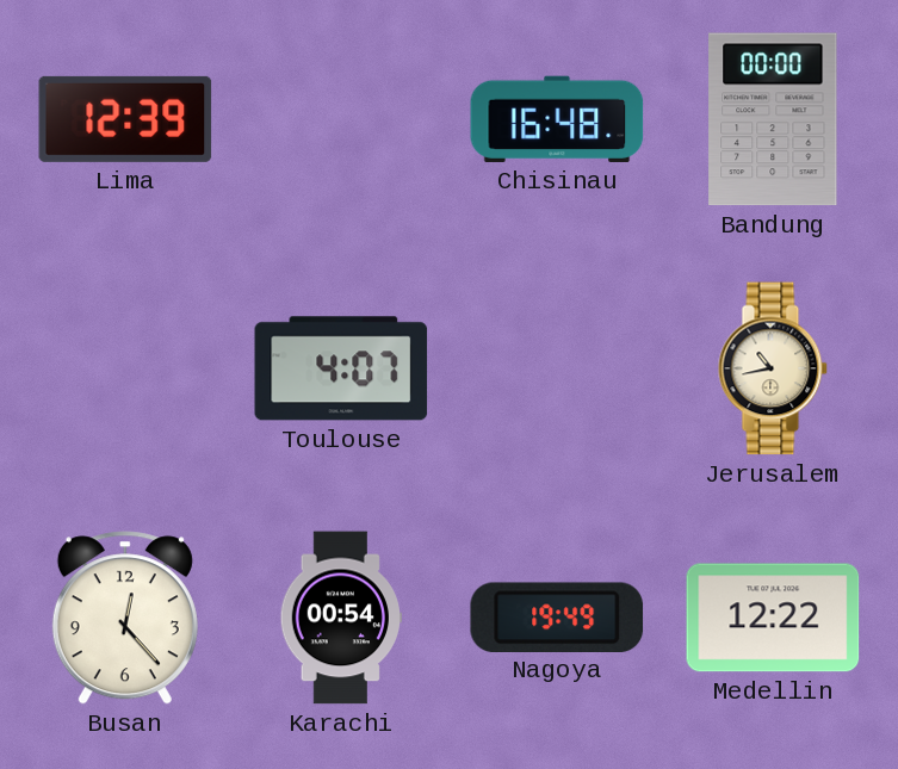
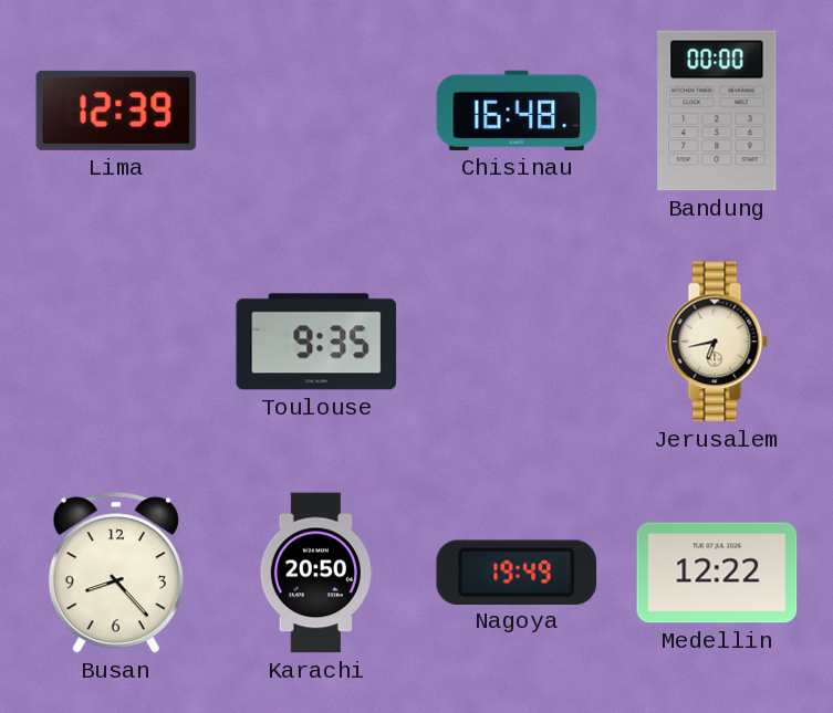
Toulouse: 4:07 -> 9:35 (316, 342)
Jerusalem: 10:43 -> 6:43 (717, 342)
Busan: 12:23 -> 8:23 (116, 573)
Karachi: 00:54 -> 20:50 (315, 573)
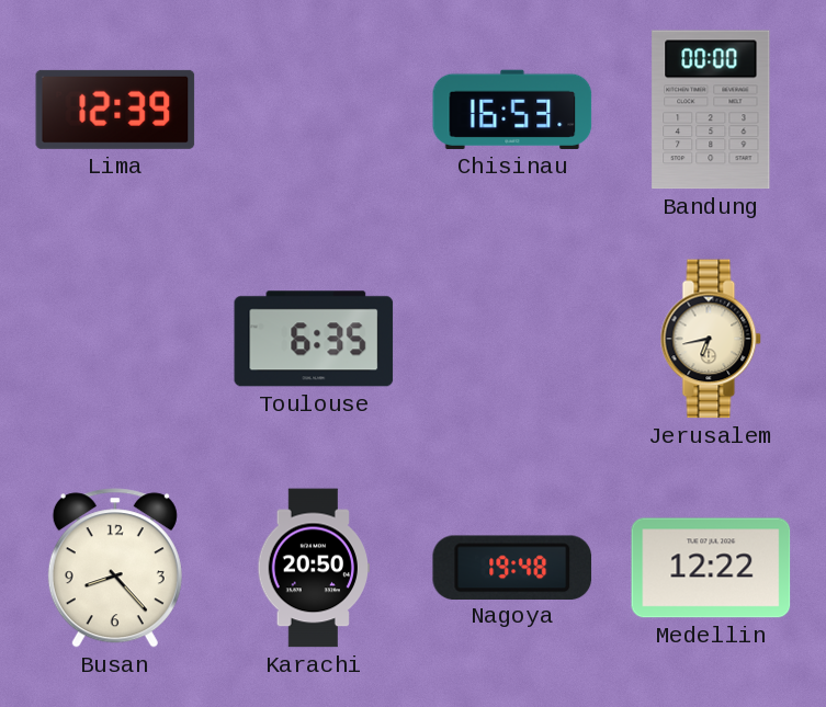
Chisinau: 16:48 -> 16:53 (512, 110)
Toulouse: 9:35 -> 6:35 (314, 339)
Nagoya: 19:49 -> 19:48 (512, 567)
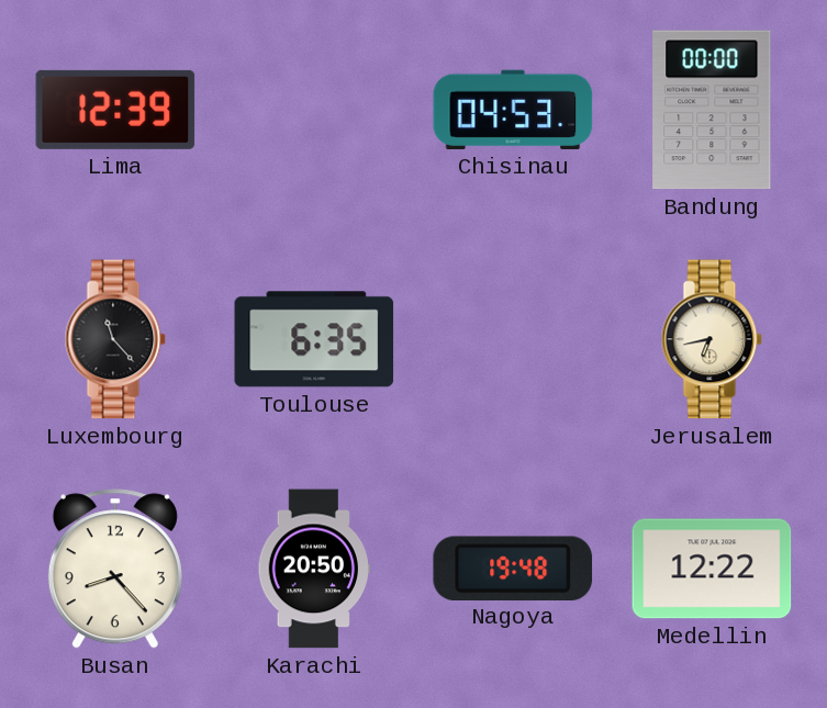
Chisinau: 16:53 -> 04:53 (513, 110)
Luxembourg: none -> 11:23 (115, 339)
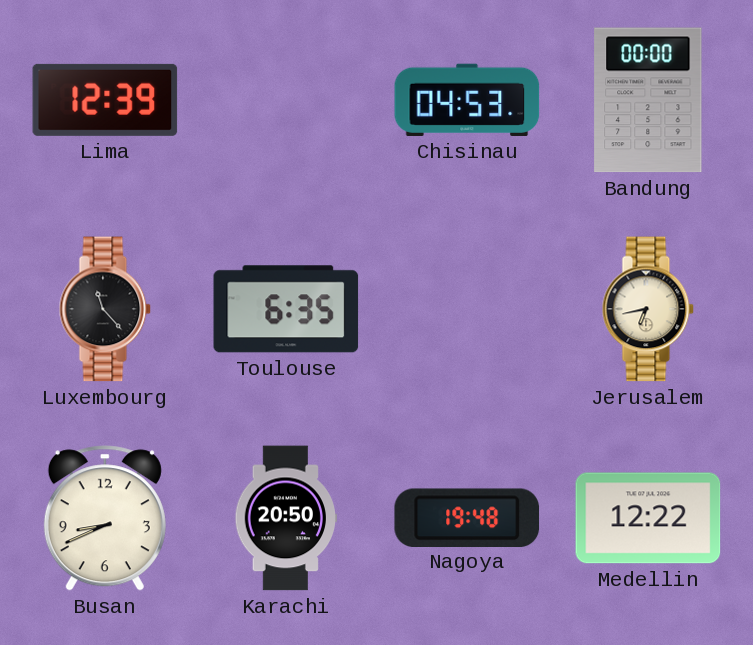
Busan: 8:23 -> 8:41 (105, 518)
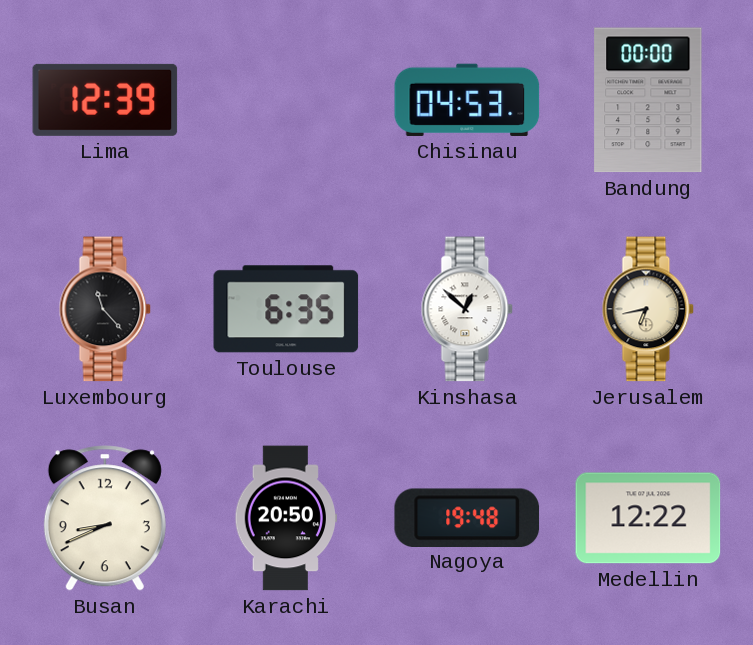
Kinshasa: none -> 12:52 (467, 309)
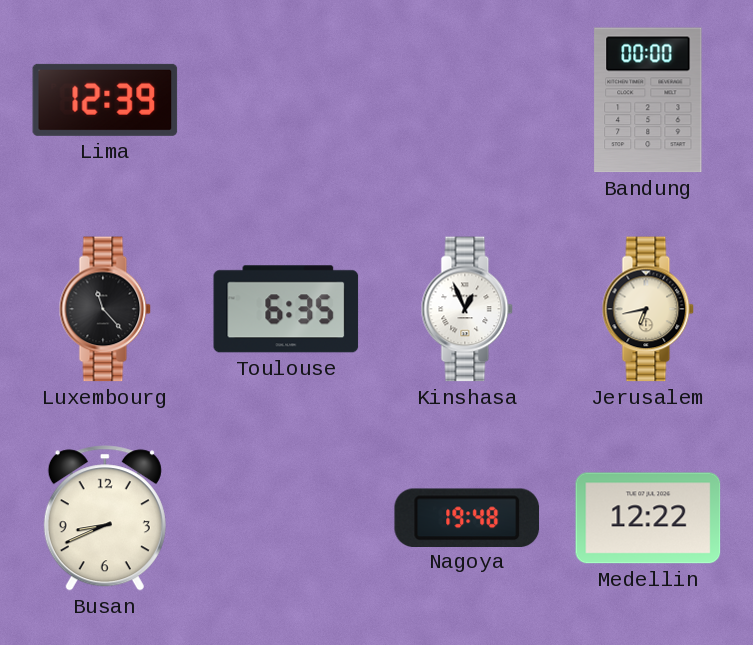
Chisinau: 04:53 -> none (467, 100)
Kinshasa: 12:52 -> 12:56 (467, 309)
Karachi: 20:50 -> none (285, 518)
